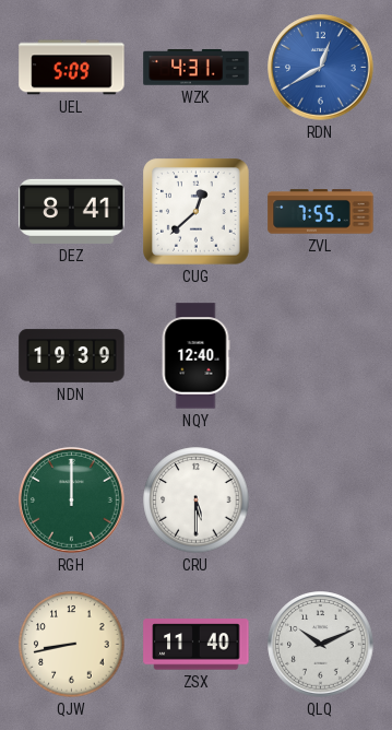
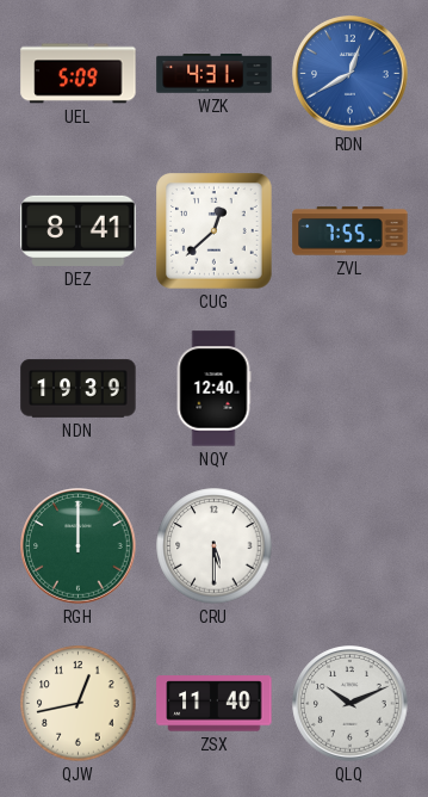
QJW: 8:43 -> 12:43 (79, 704)
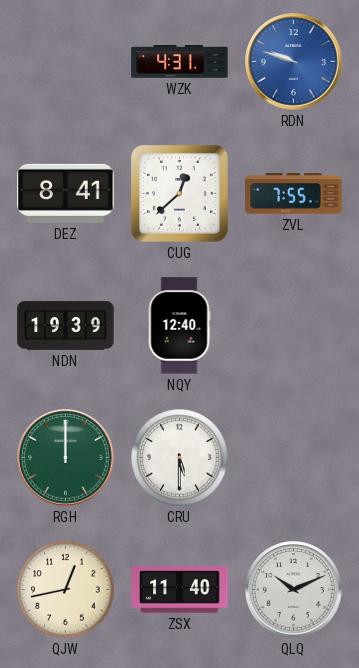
UEL: 5:09 -> none (79, 74)
RDN: 12:40 -> 9:48 (294, 62)
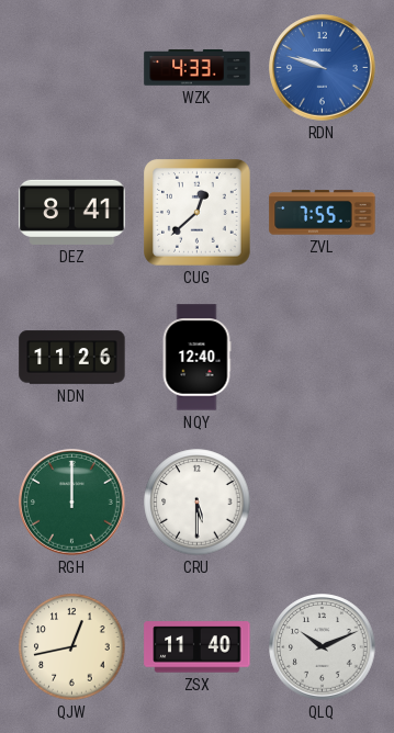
WZK: 4:31 -> 4:33 (198, 68)
NDN: 19:39 -> 11:26 (72, 358)
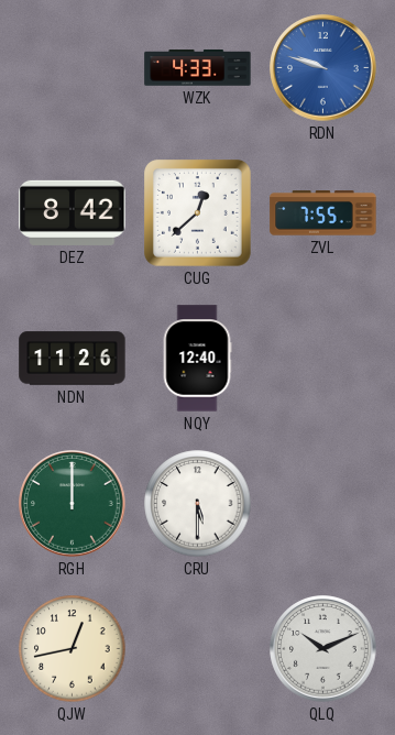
DEZ: 8:41 -> 8:42 (73, 212)
ZSX: 11:40 -> none (198, 647)
